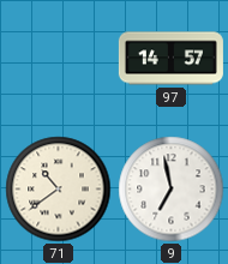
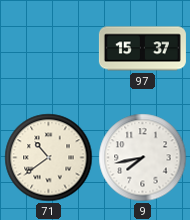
97: 14:57 -> 15:37 (142, 49)
9: 6:58 -> 7:43 (143, 158)
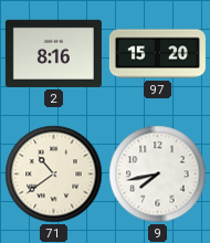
2: none -> 8:16 (53, 53)
97: 15:37 -> 15:20 (157, 54)
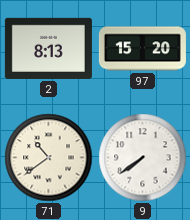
2: 8:16 -> 8:13 (48, 48)
9: 7:43 -> 7:39 (143, 158)
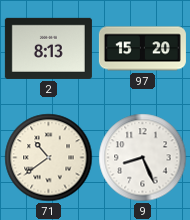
9: 7:39 -> 8:26 (143, 158)
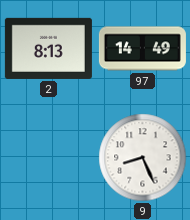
97: 15:20 -> 14:49 (142, 49)
71: 10:39 -> none (49, 158)
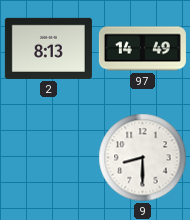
9: 8:26 -> 8:30 (143, 158)
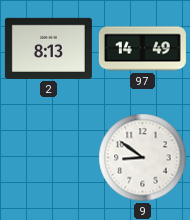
9: 8:30 -> 8:51 (143, 158)
